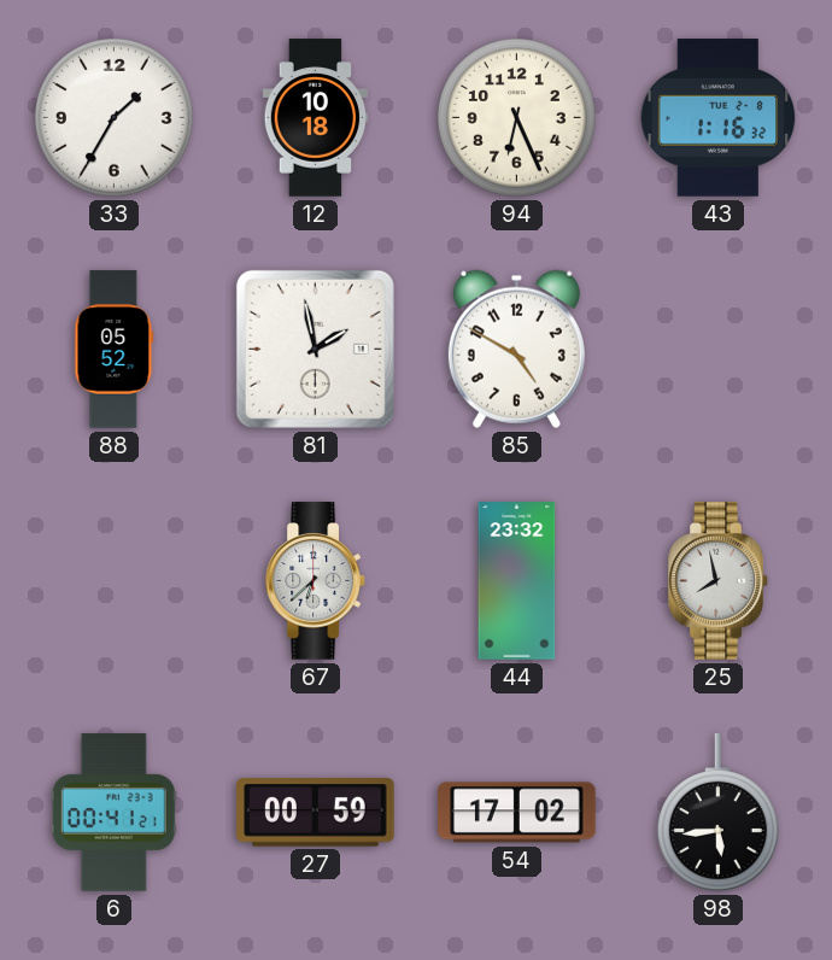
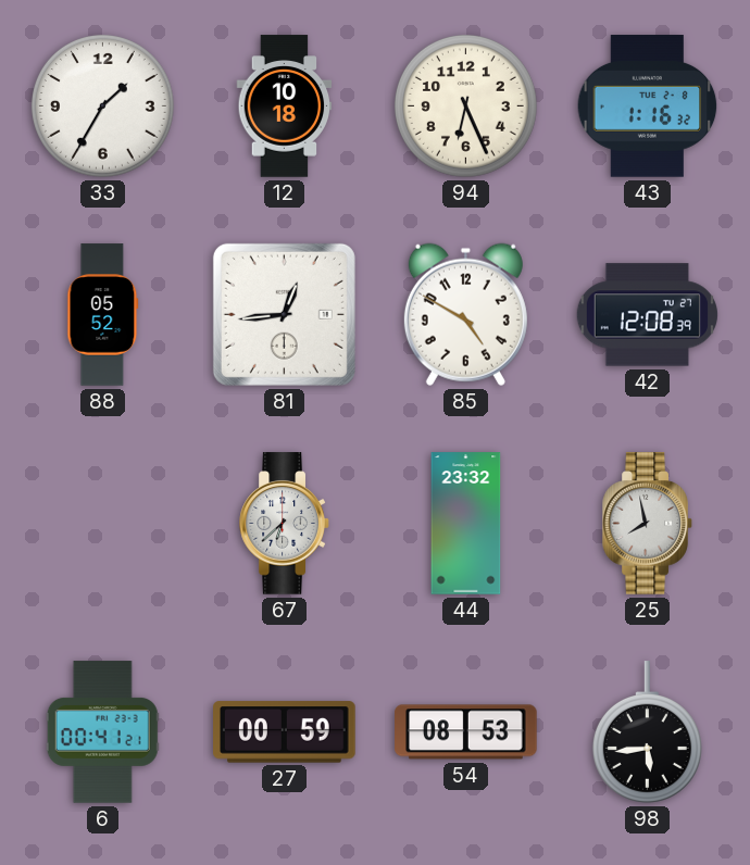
81: 1:58 -> 12:44 (284, 314)
42: none -> 12:08 (647, 315)
54: 17:02 -> 08:53 (466, 732)
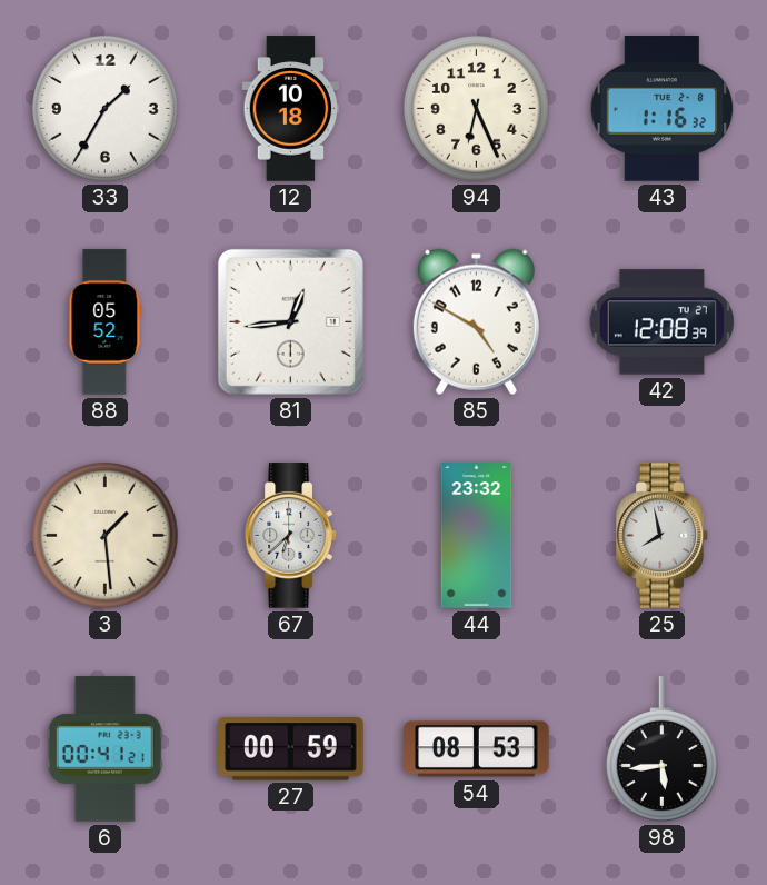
3: none -> 1:29 (104, 535)
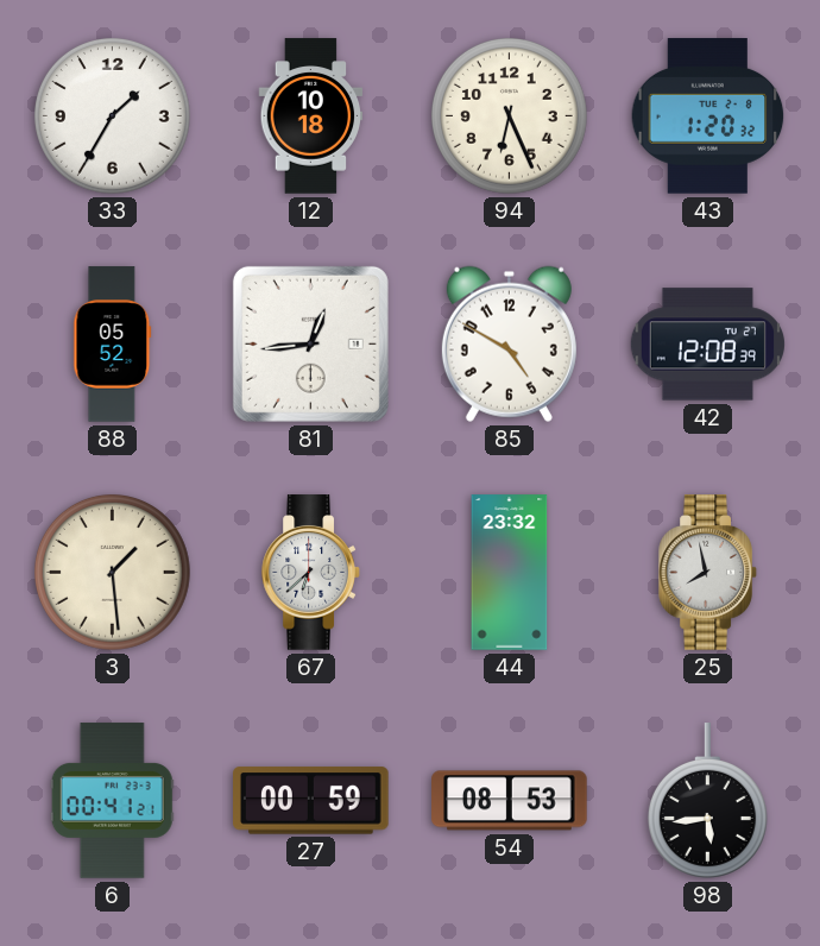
43: 1:16 -> 1:20 (708, 116)
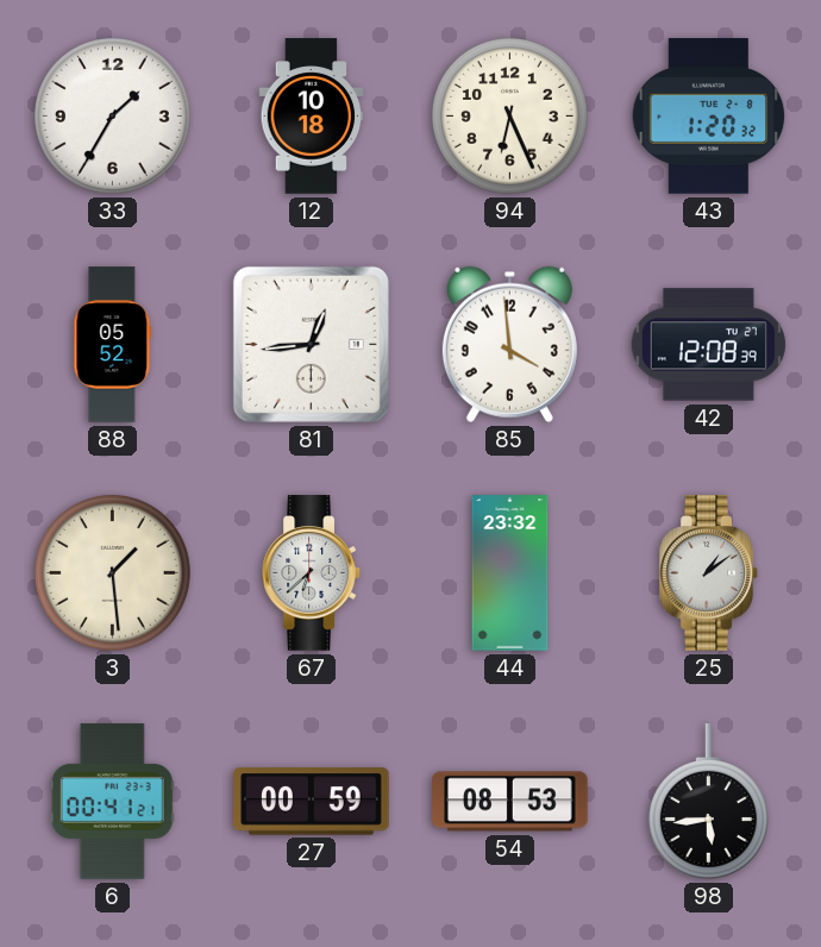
85: 4:50 -> 3:59 (509, 344)
25: 7:58 -> 1:09 (709, 573)
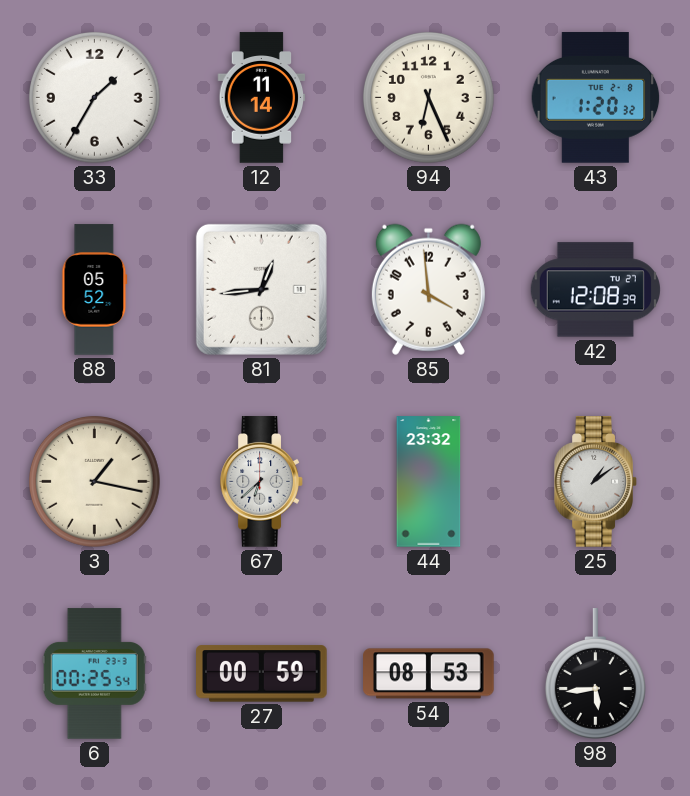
12: 10:18 -> 11:14 (262, 98)
3: 1:29 -> 1:17 (94, 481)
6: 00:41 -> 00:25 (94, 674)
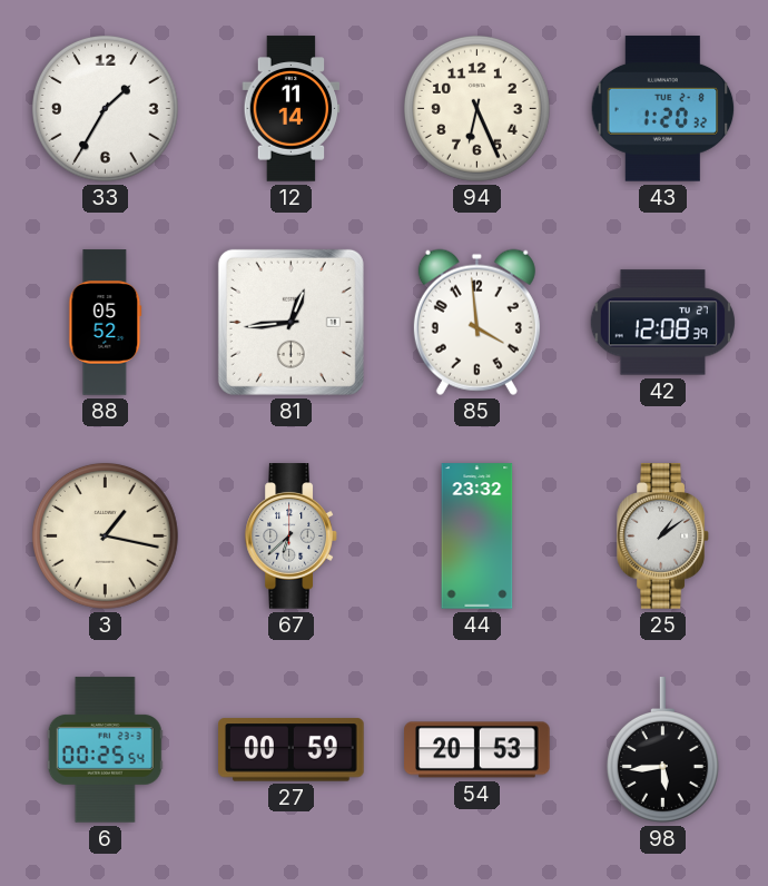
54: 08:53 -> 20:53 (477, 750)
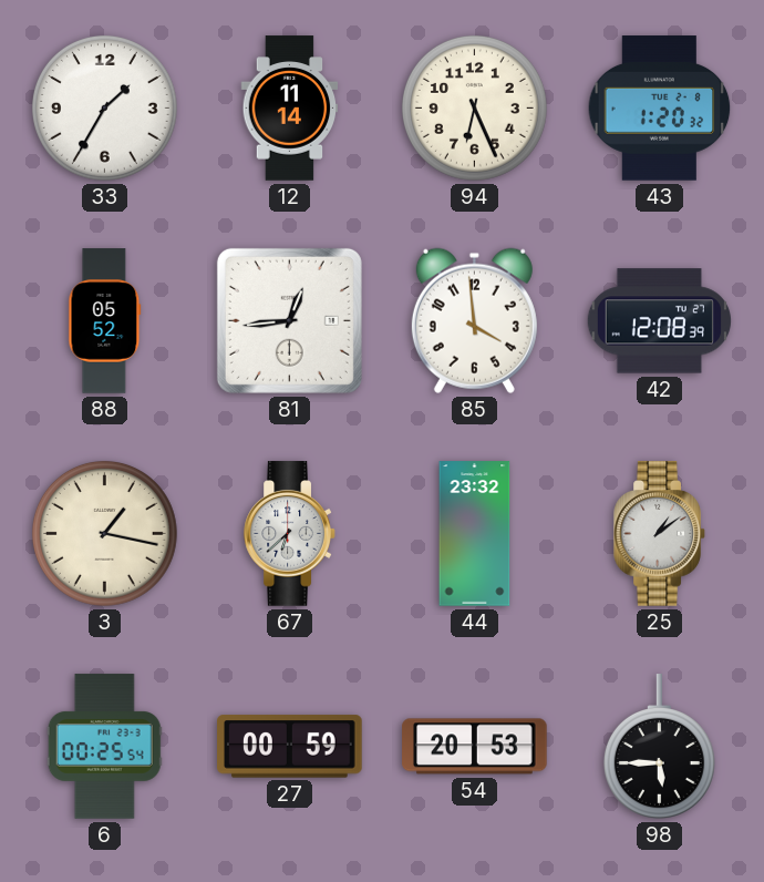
98: 5:44 -> 5:45 (659, 747)
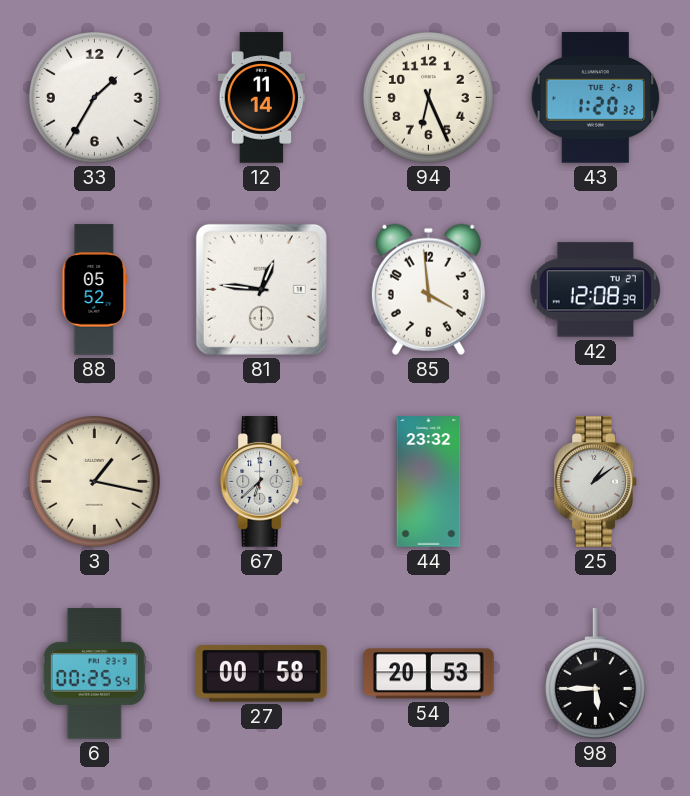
81: 12:44 -> 12:46 (261, 289)
27: 00:59 -> 00:58 (262, 674)
